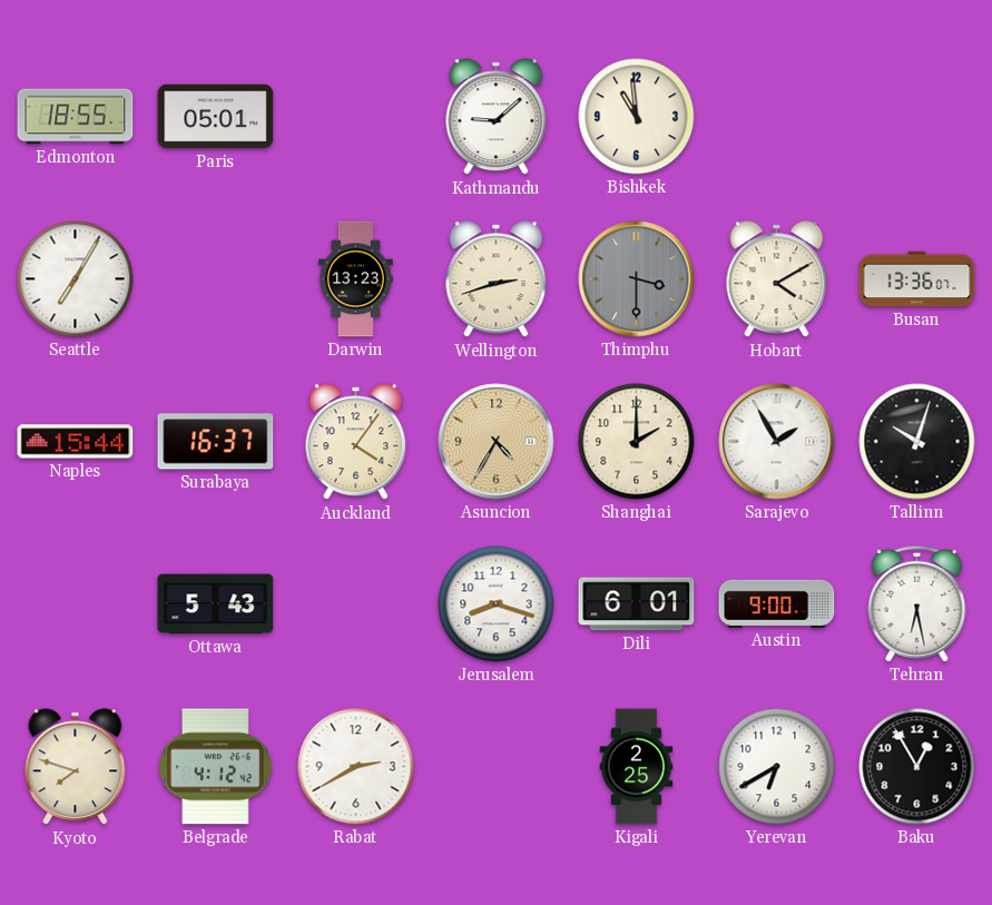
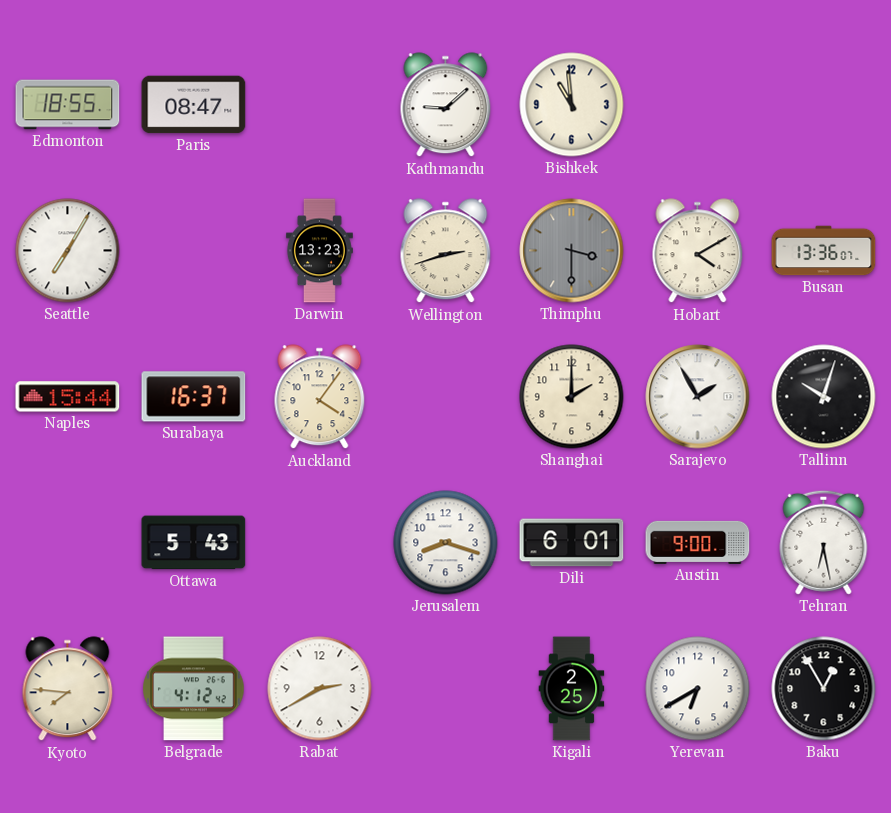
Paris: 05:01 -> 08:47 (194, 105)
Asuncion: 4:35 -> none (497, 442)
Kyoto: 7:48 -> 7:46 (68, 689)
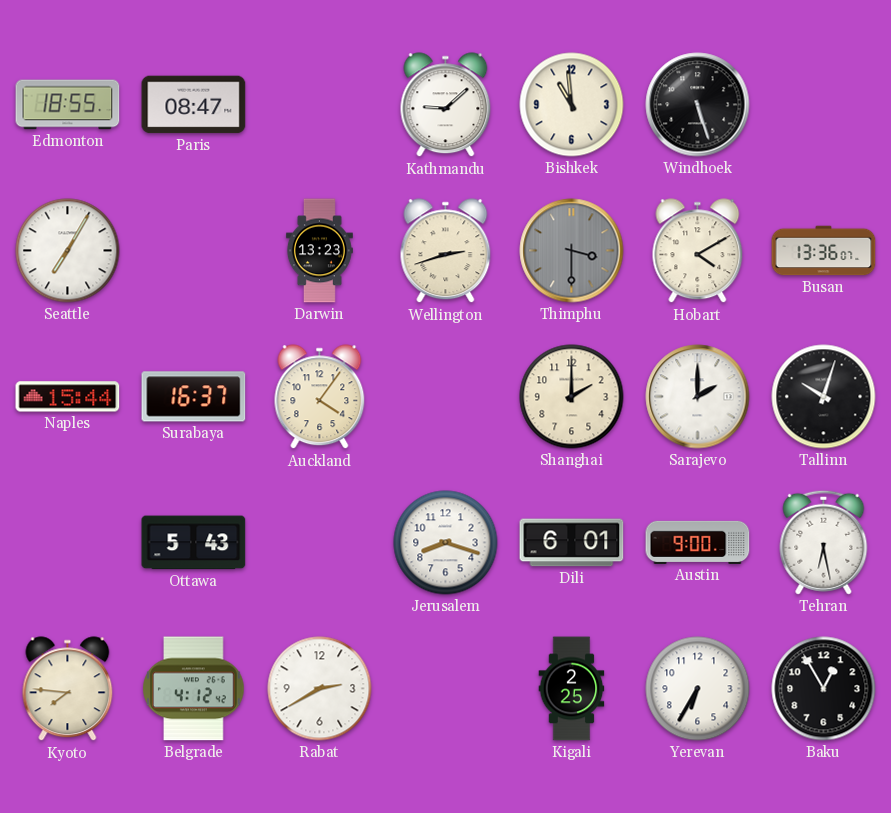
Windhoek: none -> 5:27 (698, 105)
Sarajevo: 1:55 -> 2:00 (698, 397)
Yerevan: 6:40 -> 6:35 (698, 689)
